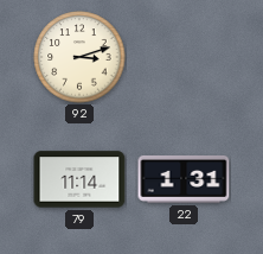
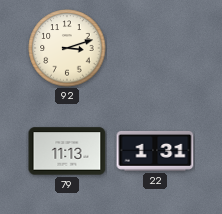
79: 11:14 -> 11:13 (67, 151)
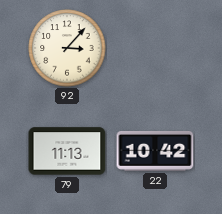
92: 3:12 -> 3:07 (67, 48)
22: 1:31 -> 10:42 (155, 151)
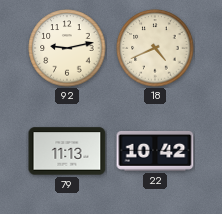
92: 3:07 -> 9:13 (67, 48)
18: none -> 4:41 (155, 48)
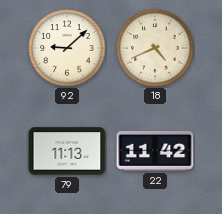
92: 9:13 -> 9:08 (67, 48)
22: 10:42 -> 11:42 (155, 151)
